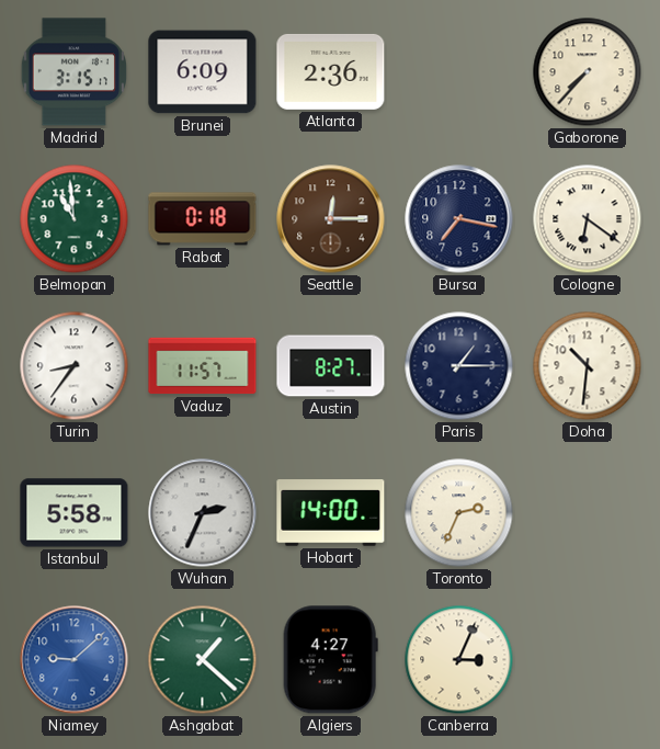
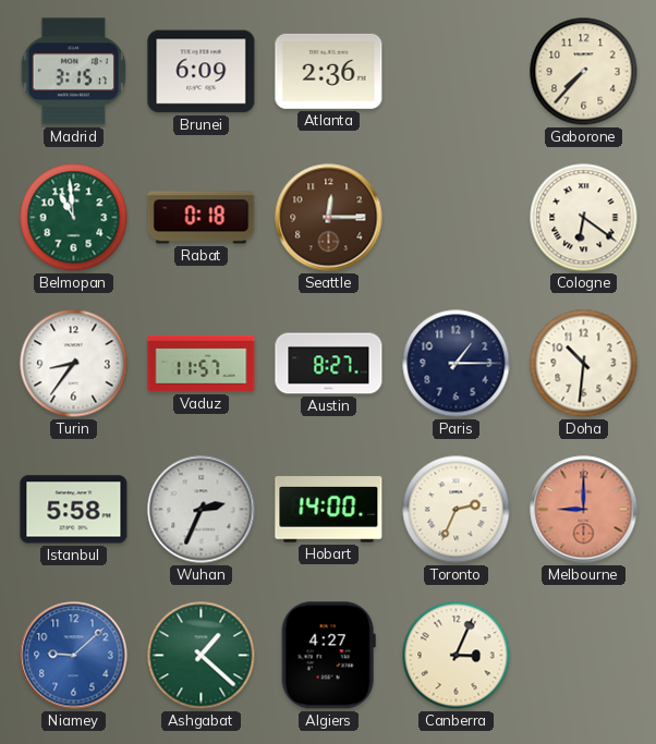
Bursa: 7:17 -> none (459, 219)
Melbourne: none -> 9:00 (584, 510)
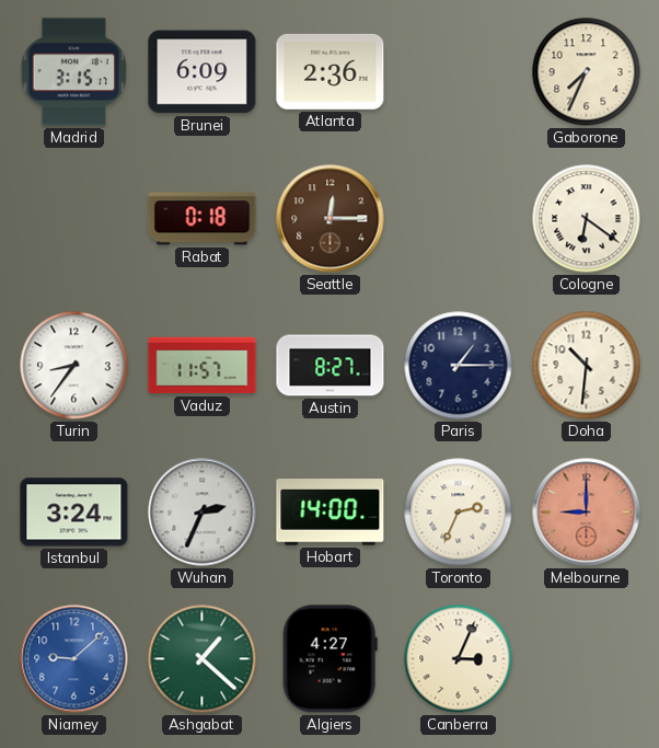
Gaborone: 7:37 -> 7:34 (587, 72)
Belmopan: 10:59 -> none (74, 218)
Istanbul: 5:58 -> 3:24 (74, 513)
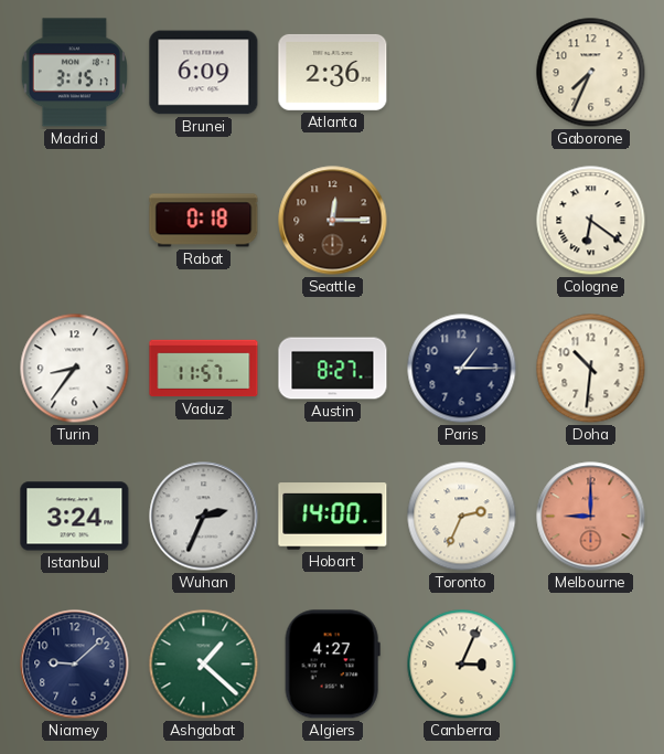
Niamey dial: blue -> navy (75, 665)
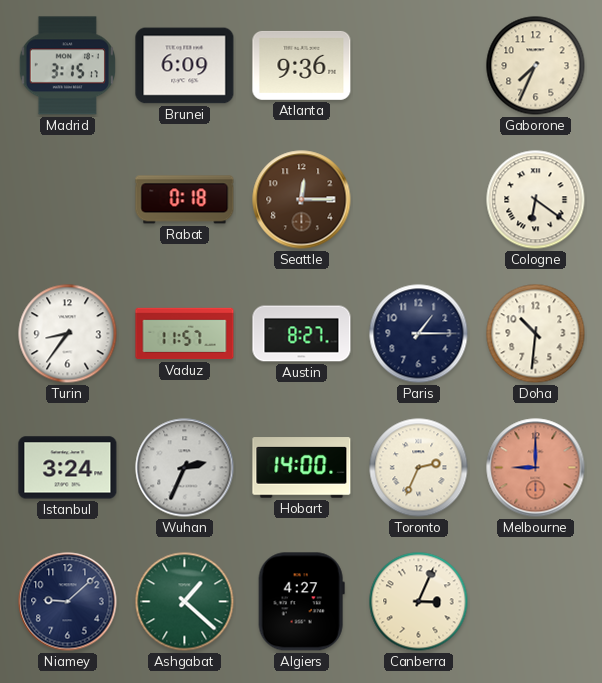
Atlanta: 2:36 -> 9:36 (302, 65)
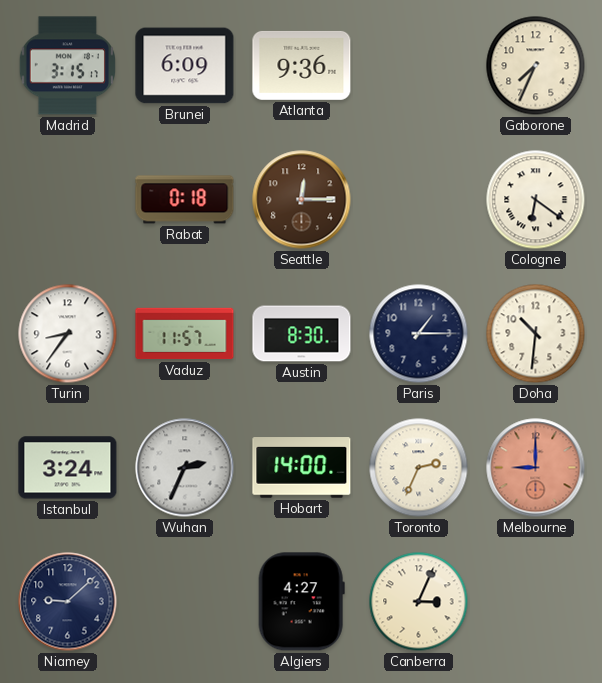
Austin: 8:27 -> 8:30 (302, 334)
Ashgabat: 1:22 -> none (185, 602)
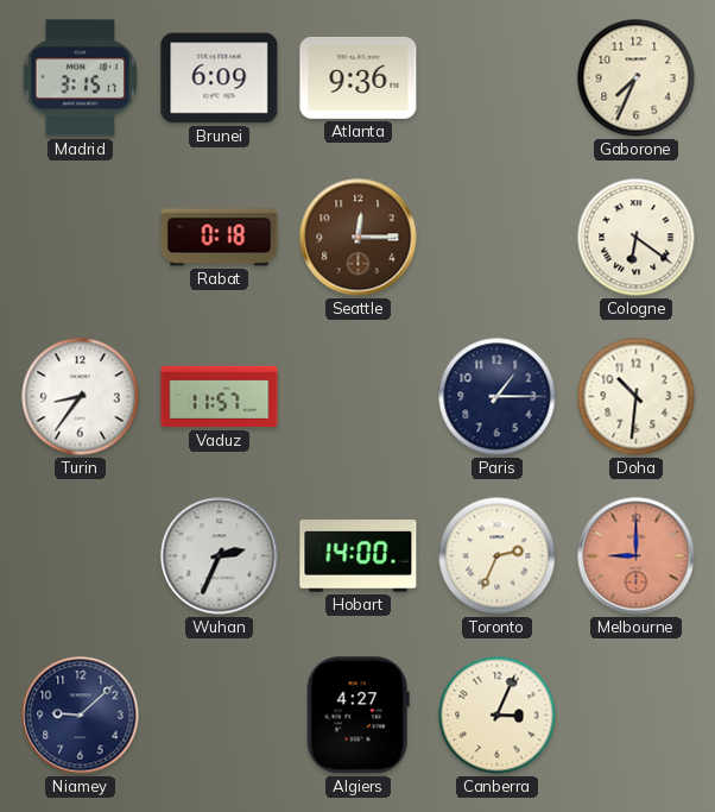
Austin: 8:30 -> none (302, 334)
Istanbul: 3:24 -> none (68, 468)
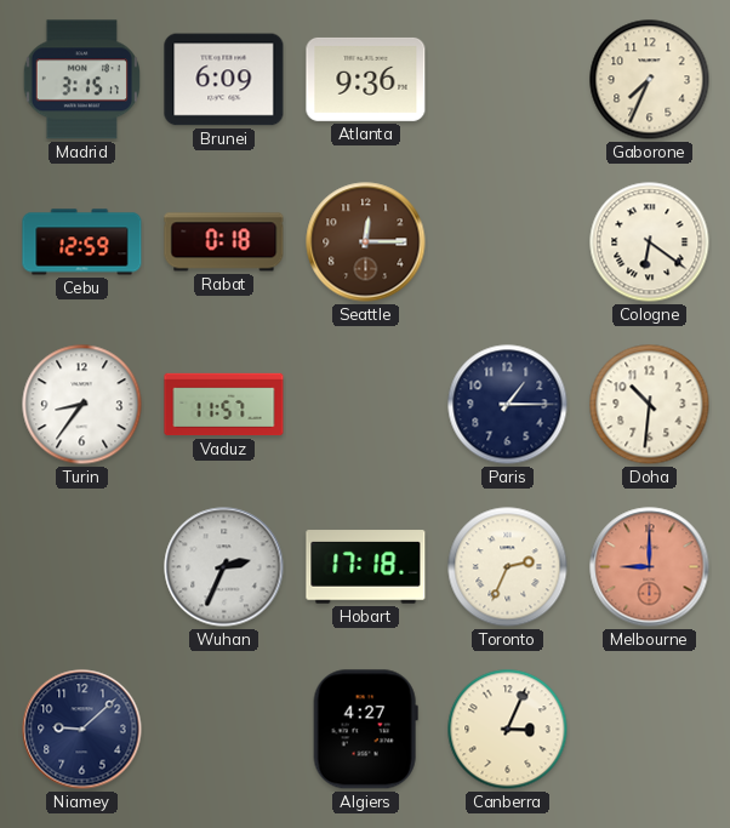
Cebu: none -> 12:59 (82, 242)
Hobart: 14:00 -> 17:18 (366, 567)
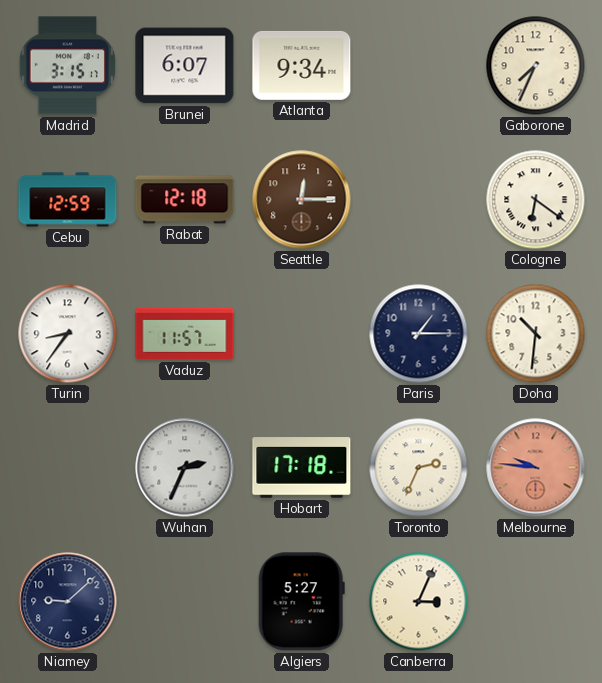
Brunei: 6:09 -> 6:07 (185, 66)
Atlanta: 9:36 -> 9:34 (302, 65)
Rabat: 0:18 -> 12:18 (185, 200)
Melbourne: 9:00 -> 9:46 (536, 468)
Algiers: 4:27 -> 5:27 (301, 602)
